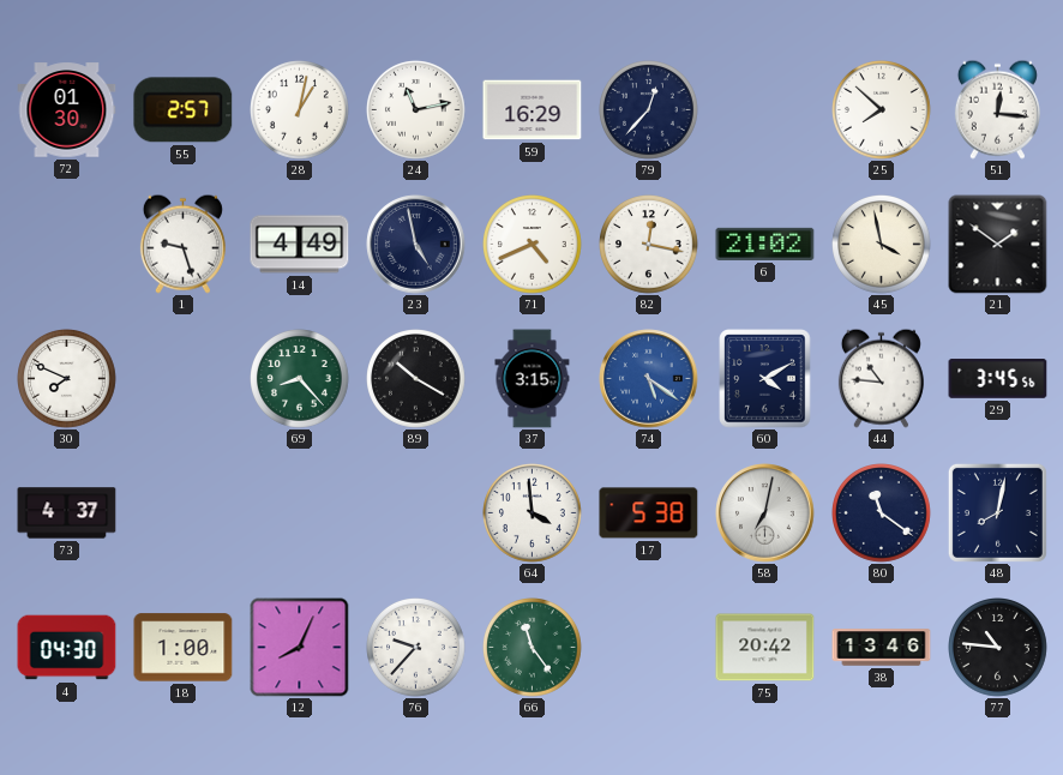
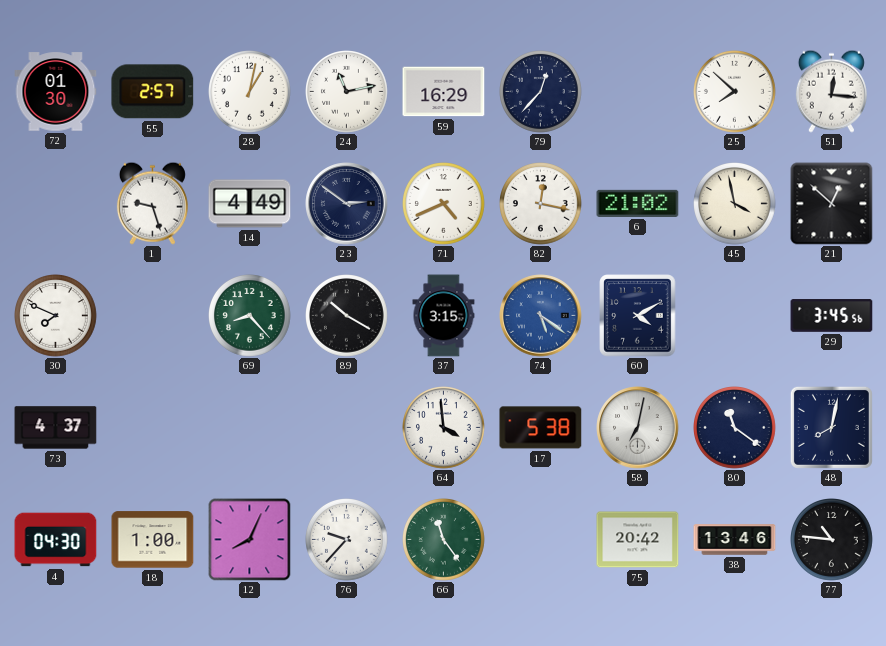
23: 4:58 -> 2:51 (347, 204)
21: 1:51 -> 12:52 (832, 204)
44: 10:46 -> none (881, 378)
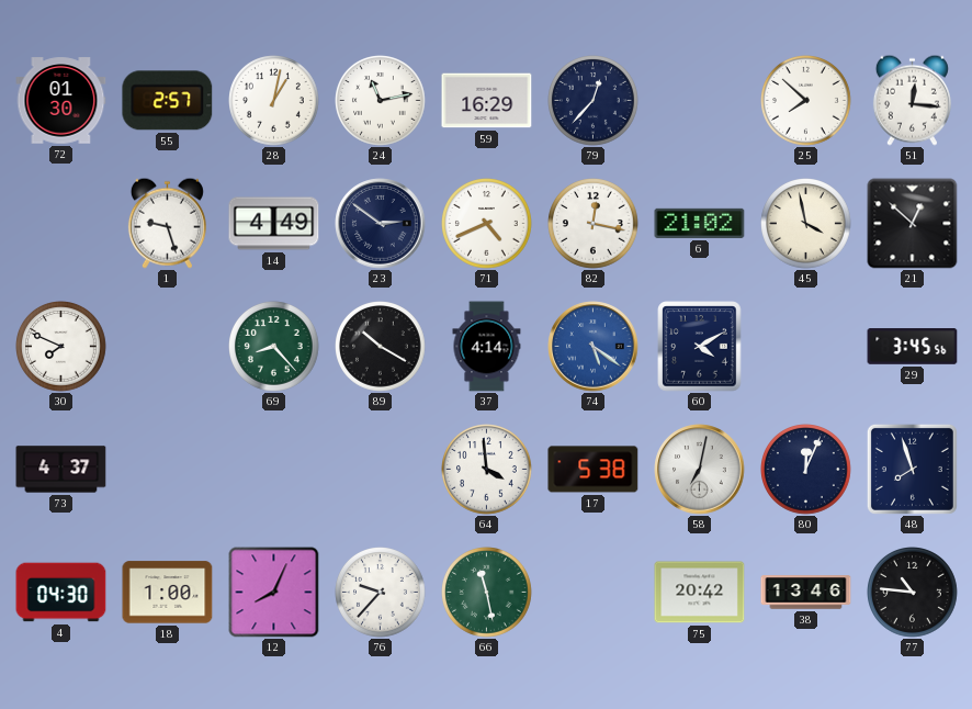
37: 3:15 -> 4:14 (487, 347)
80: 11:21 -> 12:04 (806, 470)
48: 8:02 -> 7:57 (912, 469)
66: 11:24 -> 11:28 (487, 593)
